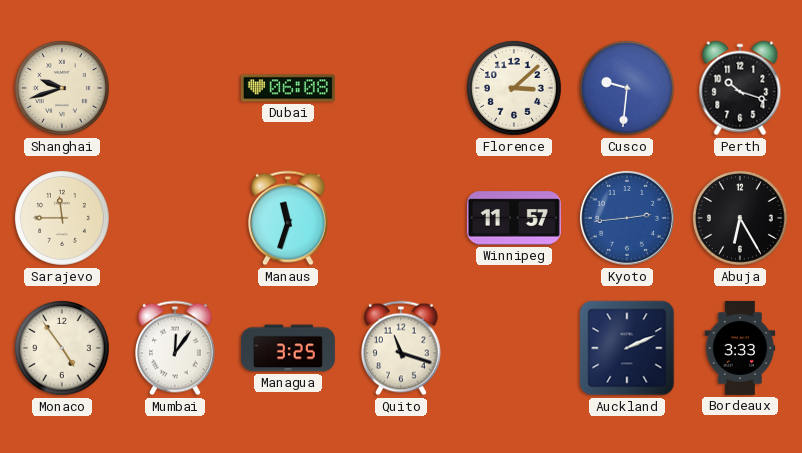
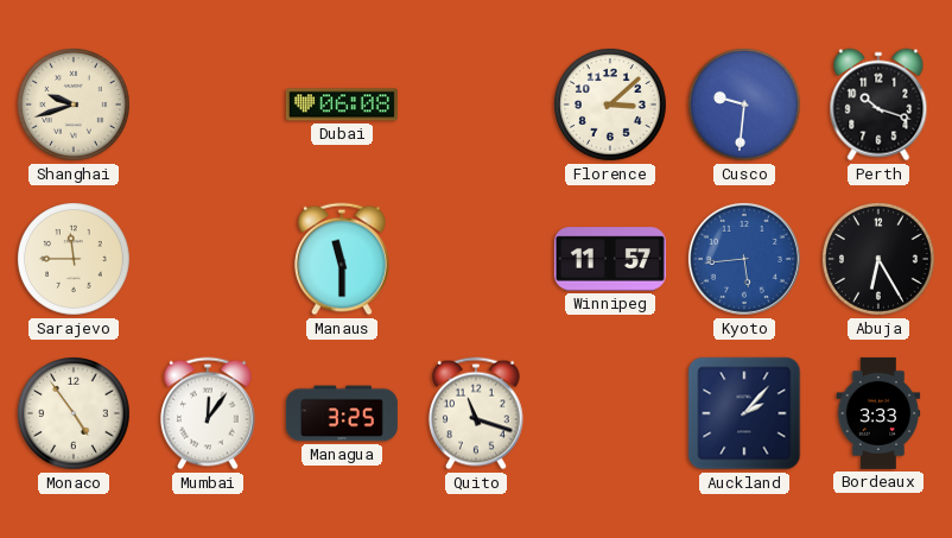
Manaus: 11:33 -> 11:30 (343, 259)
Kyoto: 2:44 -> 5:44 (744, 259)
Auckland: 2:11 -> 2:07 (744, 413)
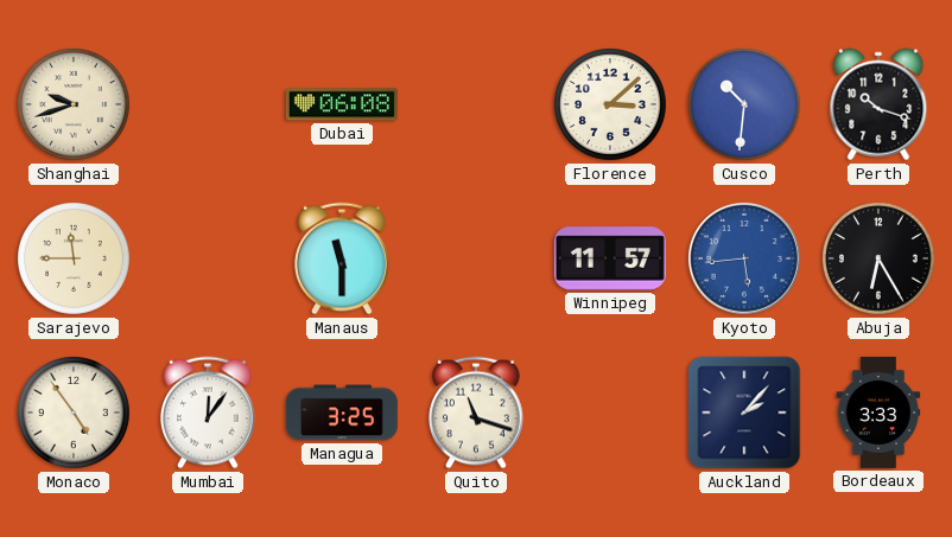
Cusco: 9:31 -> 10:31 (745, 106)
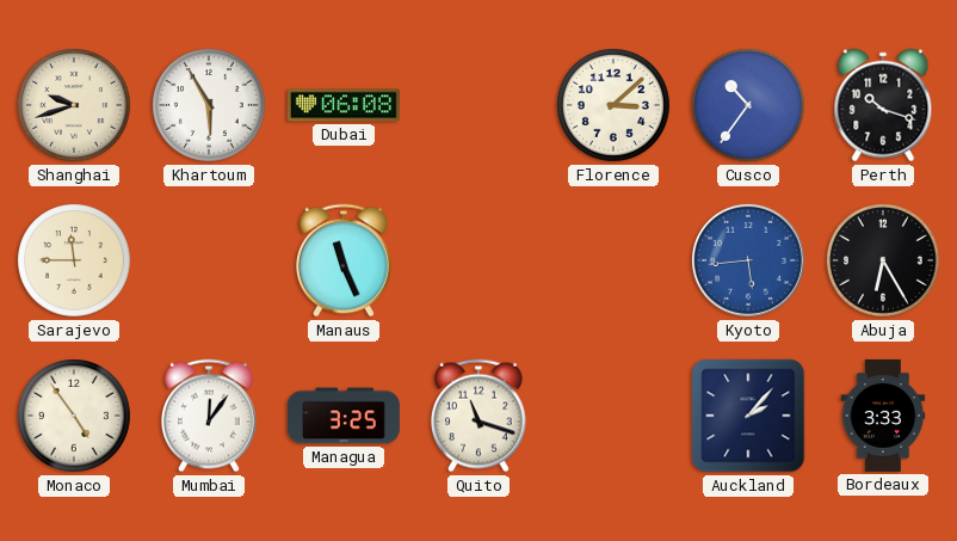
Khartoum: none -> 5:55 (210, 106)
Cusco: 10:31 -> 10:36 (749, 106)
Manaus: 11:30 -> 11:26 (345, 260)
Winnipeg: 11:57 -> none (610, 258)
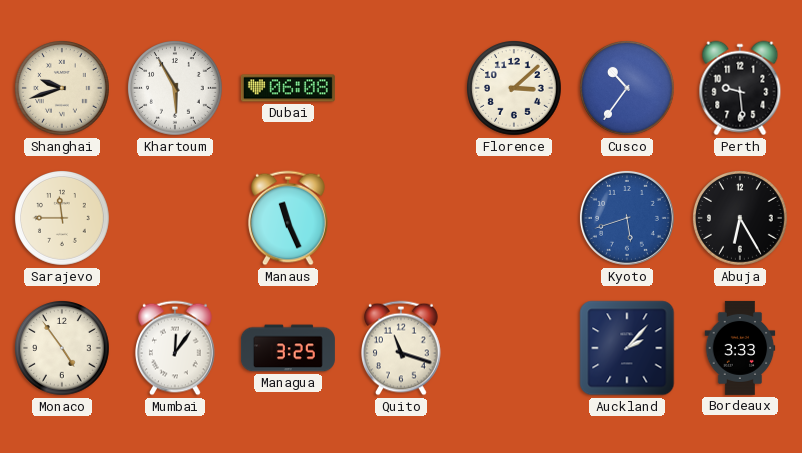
Perth: 10:18 -> 9:29 (740, 88)
Kyoto: 5:44 -> 5:42 (627, 218)
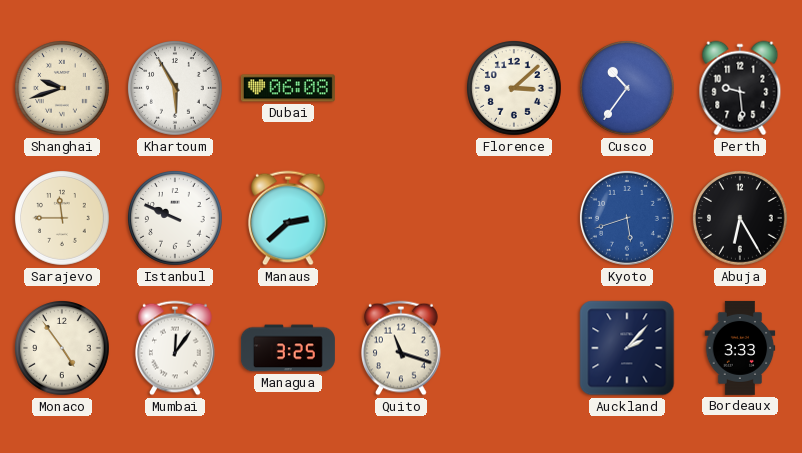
Istanbul: none -> 9:49 (176, 219)
Manaus: 11:26 -> 2:38 (289, 218)
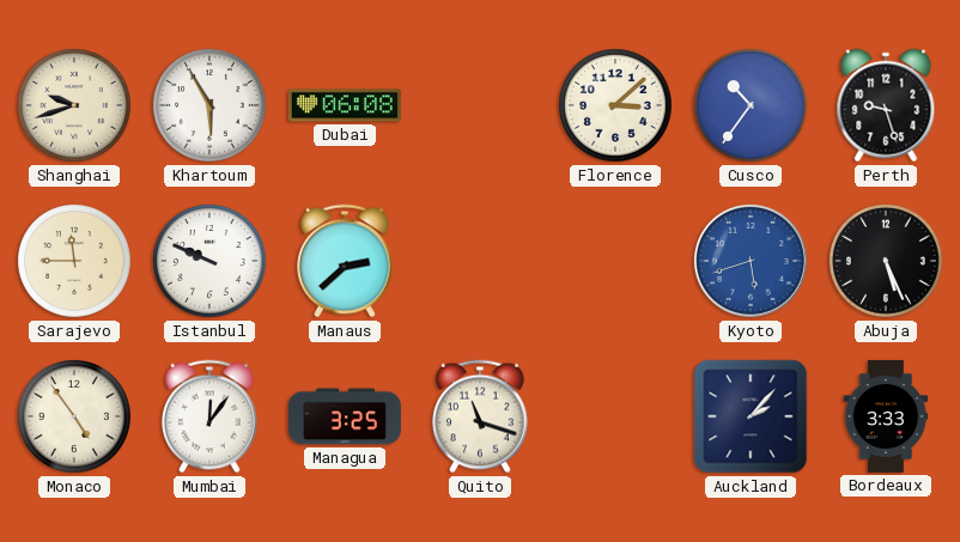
Perth: 9:29 -> 9:27 (886, 105)
Abuja: 6:25 -> 5:26 (887, 262)
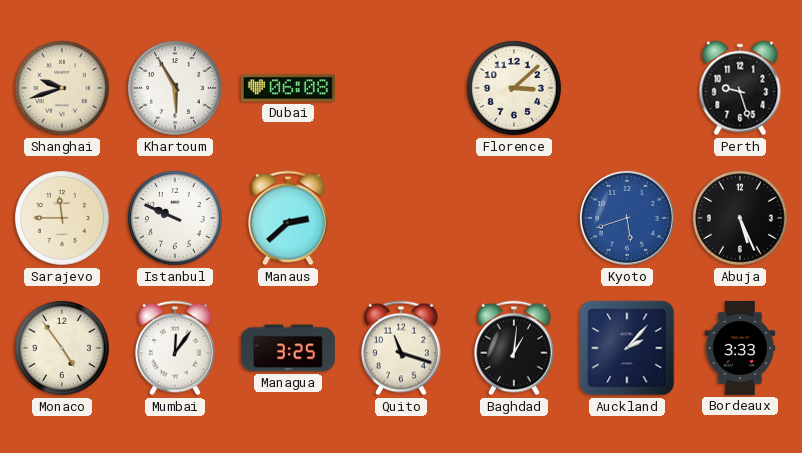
Cusco: 10:36 -> none (752, 106)
Baghdad: none -> 1:01 (515, 348)
